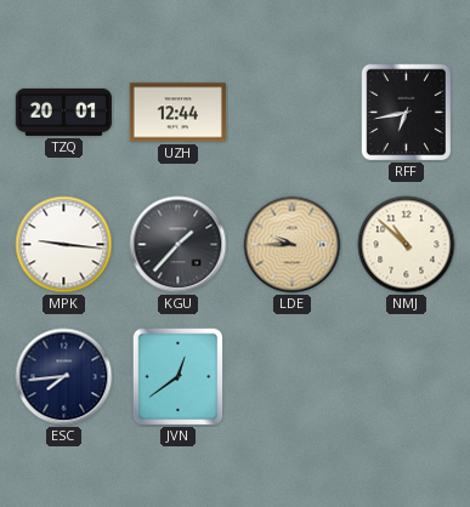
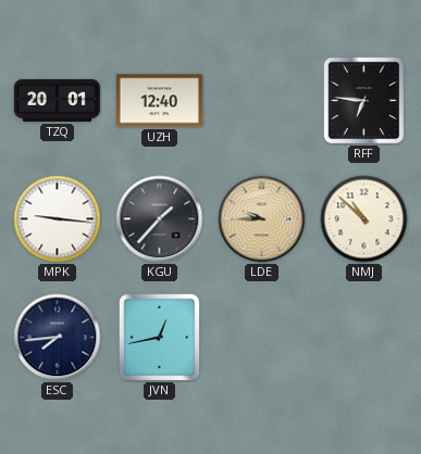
UZH: 12:44 -> 12:40 (159, 101)
RFF: 6:43 -> 6:46 (364, 101)
JVN: 12:39 -> 12:43 (160, 338)
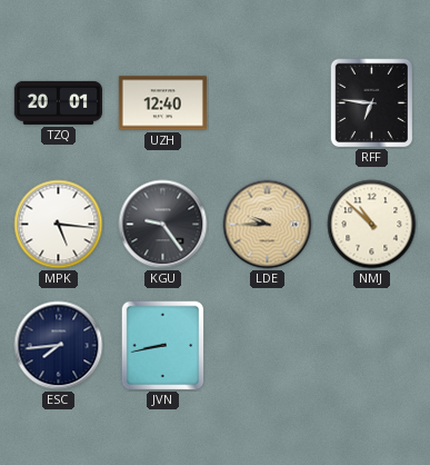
MPK: 9:16 -> 5:16 (59, 225)
KGU: 1:37 -> 9:24 (163, 225)
JVN: 12:43 -> 8:43 (163, 346)
